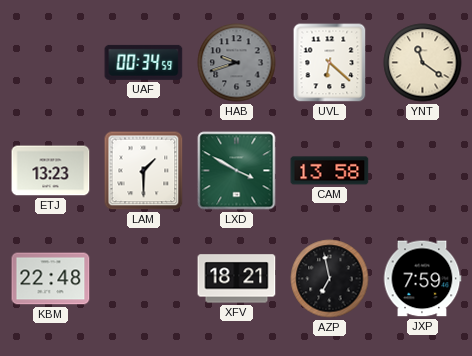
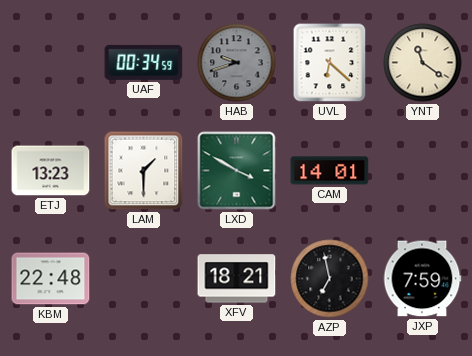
CAM: 13:58 -> 14:01 (330, 171)
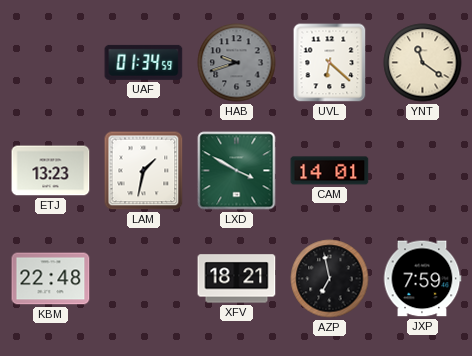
UAF: 00:34 -> 01:34 (144, 62)
LAM: 1:30 -> 1:32 (144, 171)
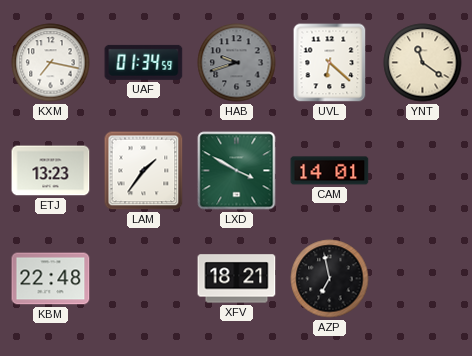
KXM: none -> 7:17 (51, 63)
LAM: 1:32 -> 1:36 (144, 171)
JXP: 7:59 -> none (422, 279)
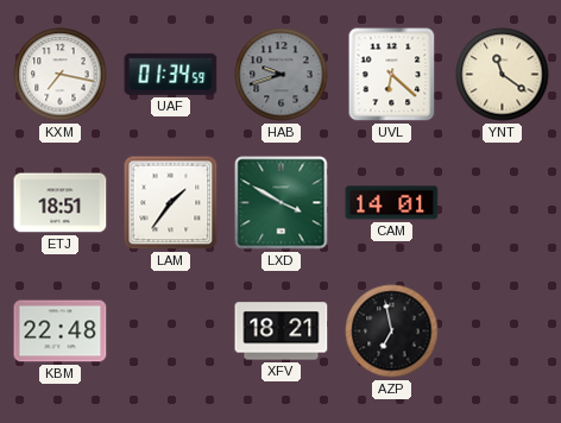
ETJ: 13:23 -> 18:51 (61, 203)
